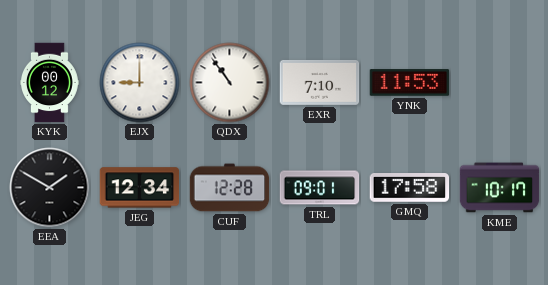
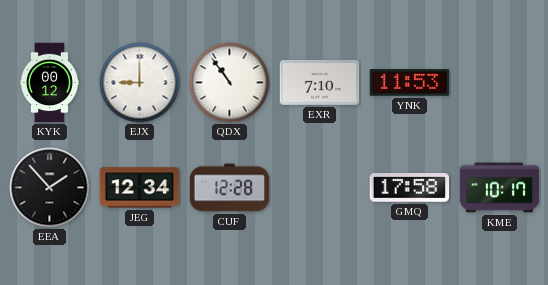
EEA: 1:50 -> 1:53 (50, 188)
TRL: 09:01 -> none (320, 188)
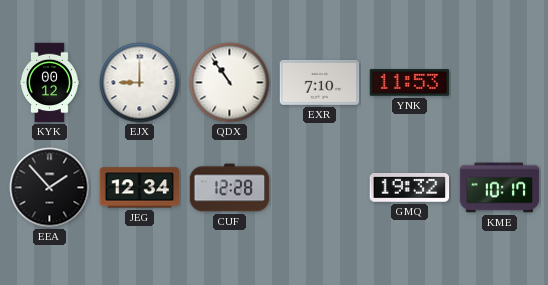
GMQ: 17:58 -> 19:32 (410, 188)
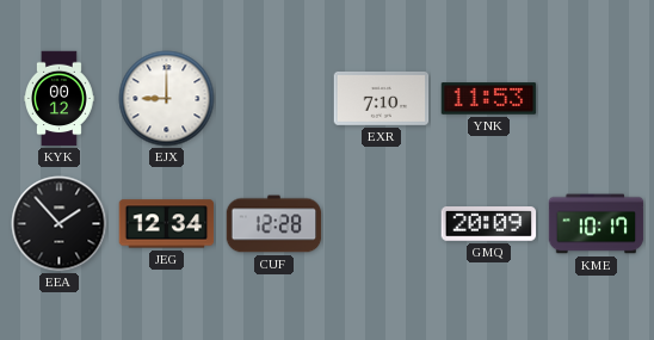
QDX: 10:54 -> none (230, 83)
GMQ: 19:32 -> 20:09 (489, 224)
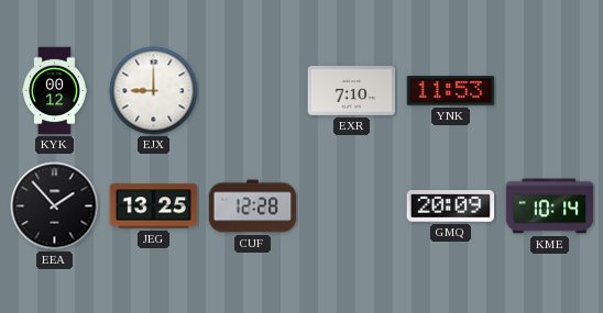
JEG: 12:34 -> 13:25 (154, 206)
KME: 10:17 -> 10:14 (550, 206)
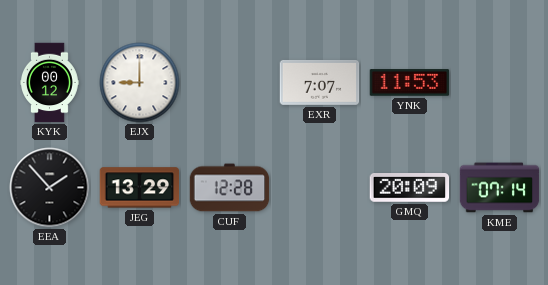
EXR: 7:10 -> 7:07 (320, 82)
JEG: 13:25 -> 13:29 (140, 188)
KME: 10:14 -> 07:14 (500, 188)
